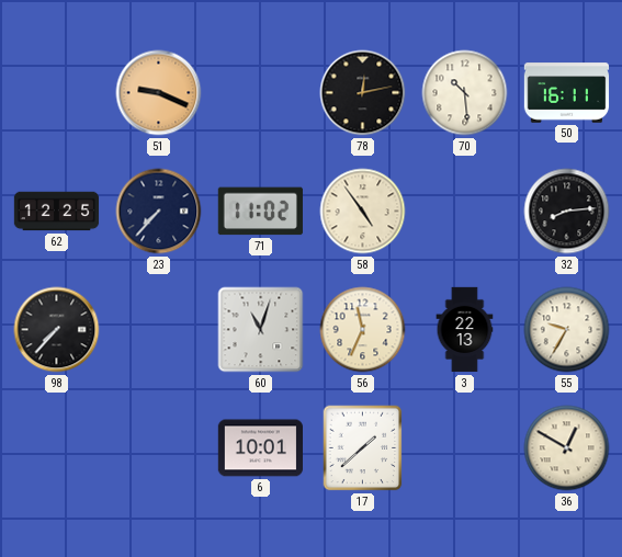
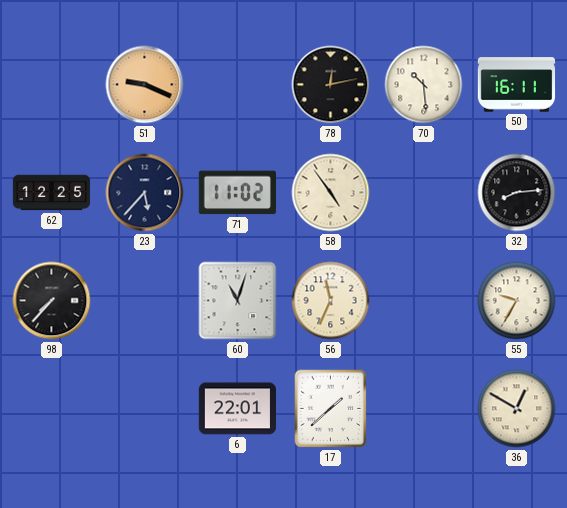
23: 7:37 -> 5:37 (145, 193)
3: 22:13 -> none (465, 330)
6: 10:01 -> 22:01 (237, 409)
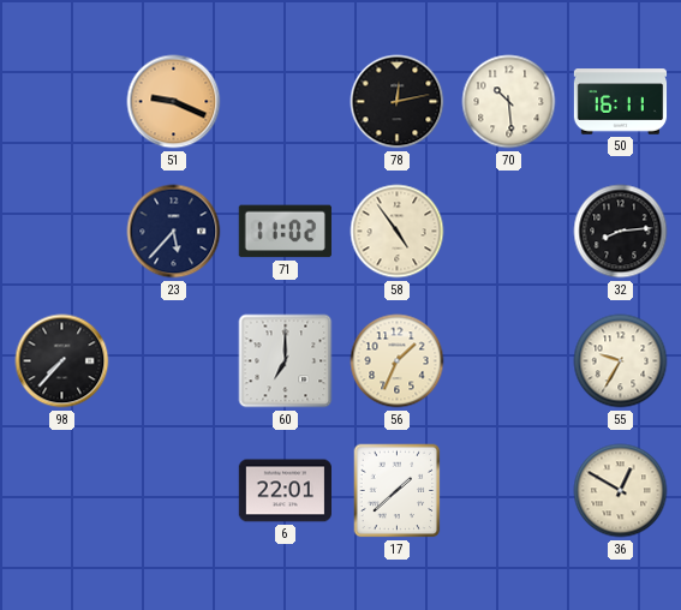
62: 12:25 -> none (52, 193)
60: 11:03 -> 7:00 (286, 361)
56: 11:34 -> 1:34 (398, 361)
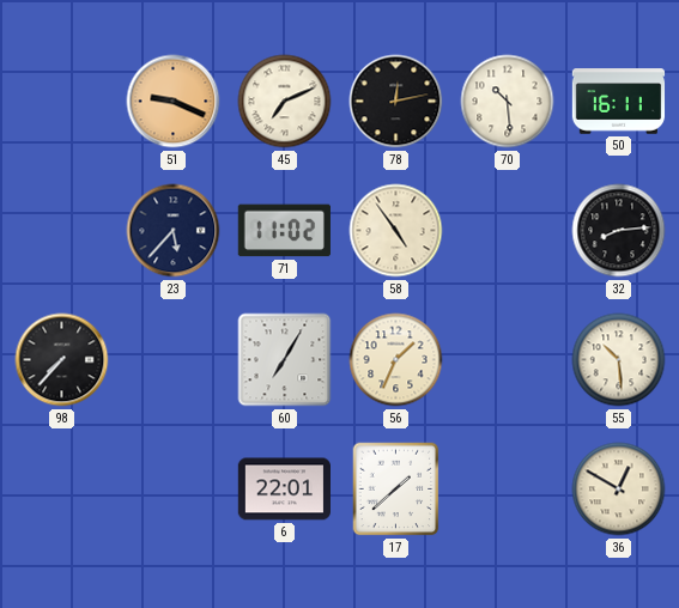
45: none -> 7:11 (285, 102)
60: 7:00 -> 7:05 (285, 360)
55: 9:35 -> 10:29 (619, 360)
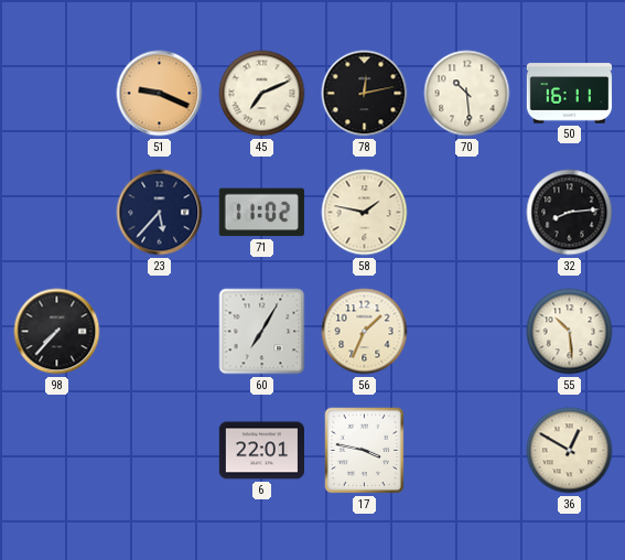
58: 4:54 -> 1:47 (365, 213)
17: 1:38 -> 3:47 (365, 451)
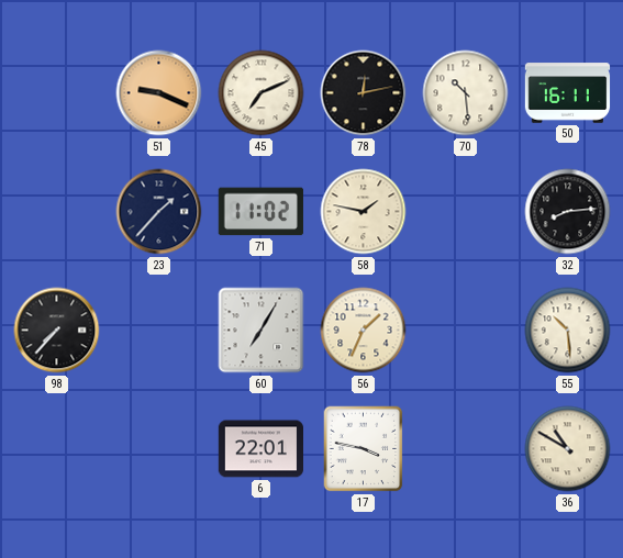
23: 5:37 -> 1:37 (159, 212)
36: 12:50 -> 10:50 (568, 449)
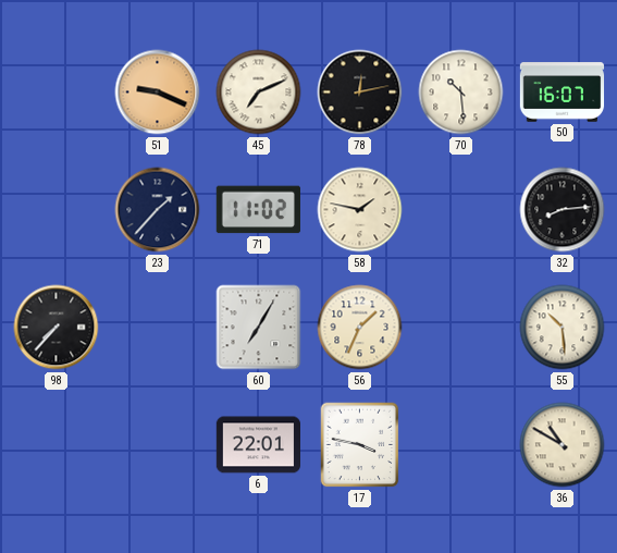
50: 16:11 -> 16:07 (563, 93)
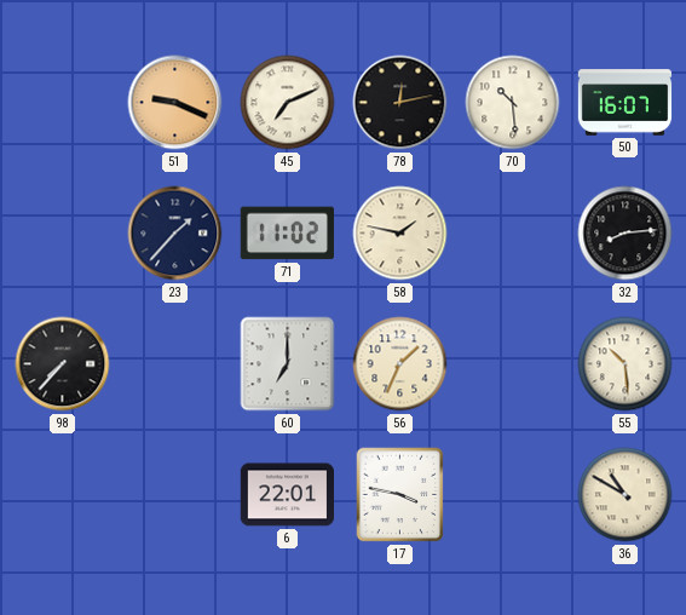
60: 7:05 -> 7:00 (288, 364)
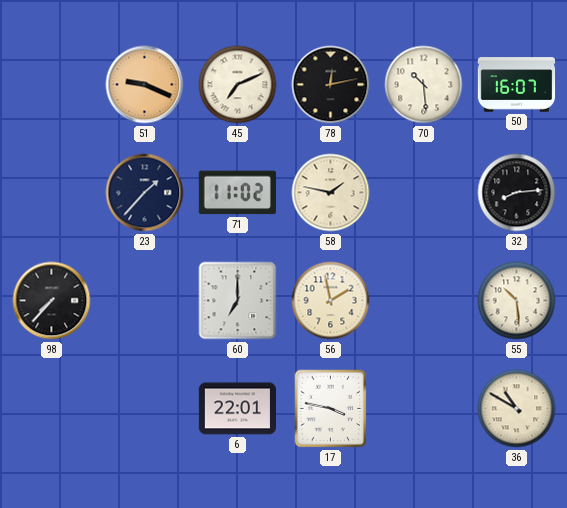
56: 1:34 -> 1:58 (331, 301)
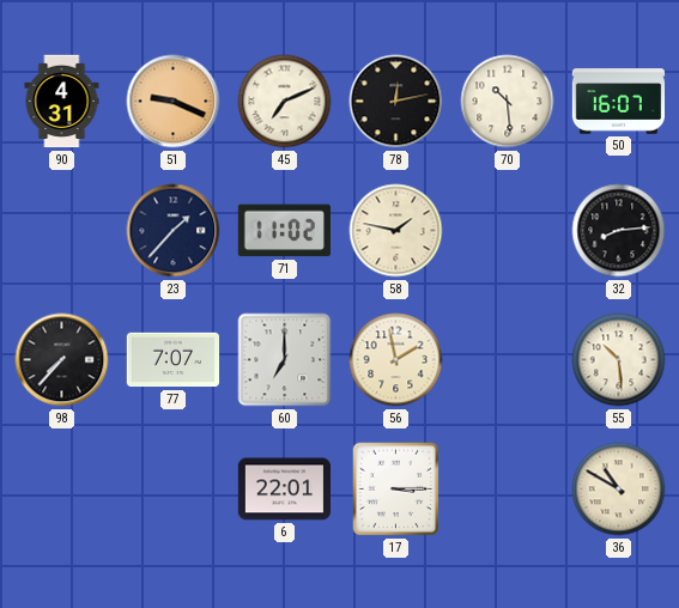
90: none -> 4:31 (62, 102)
77: none -> 7:07 (174, 360)
17: 3:47 -> 3:15 (396, 490)
